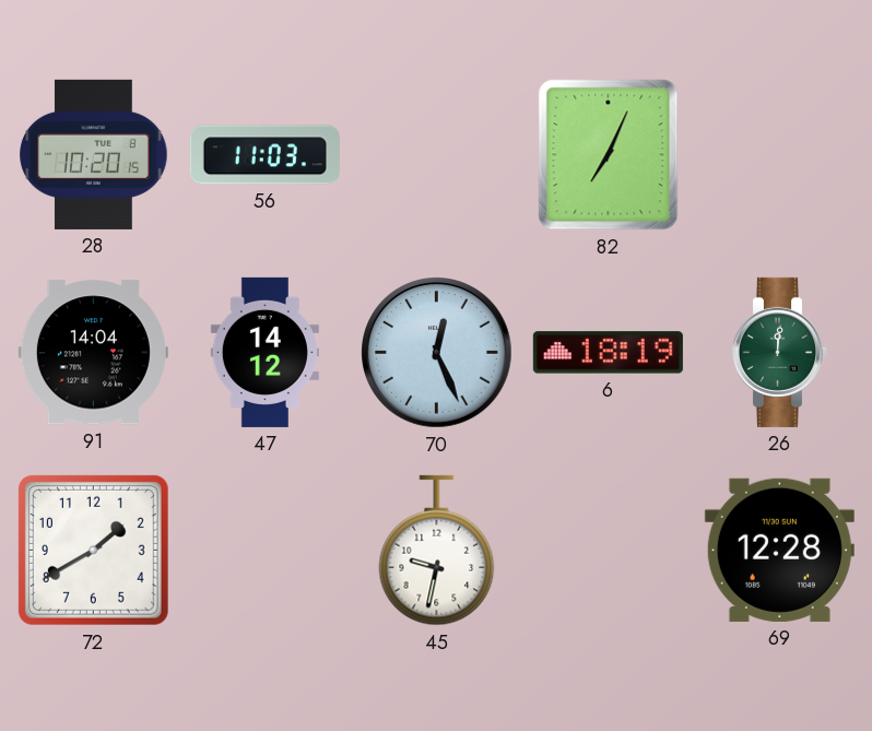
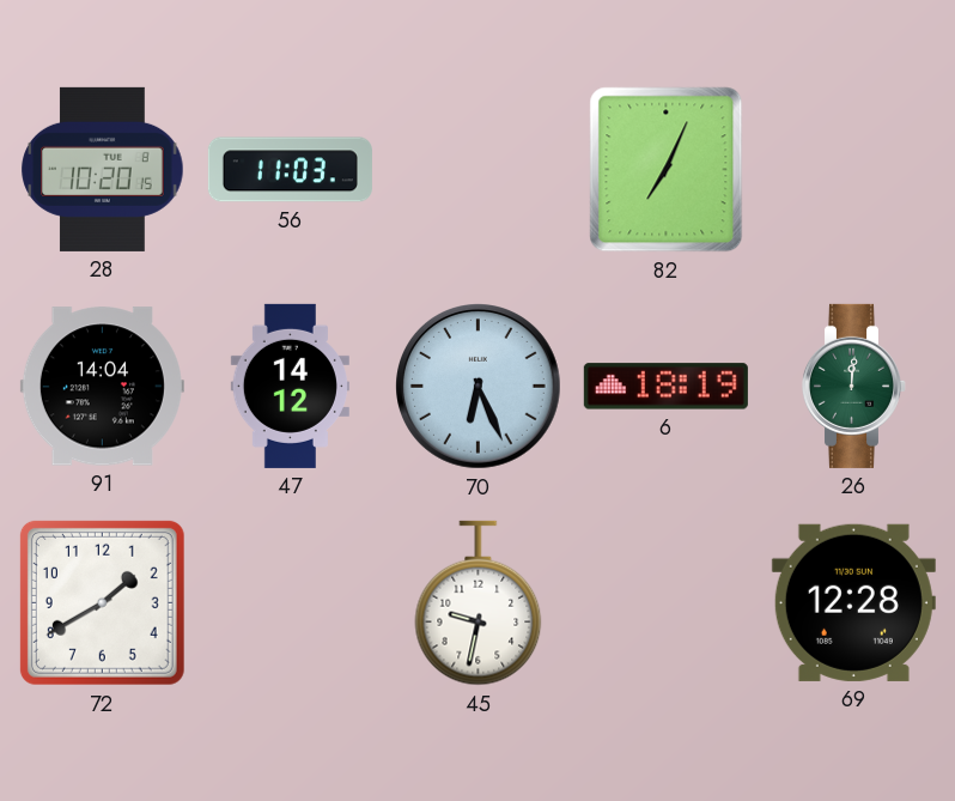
70: 12:26 -> 6:26 (479, 387)
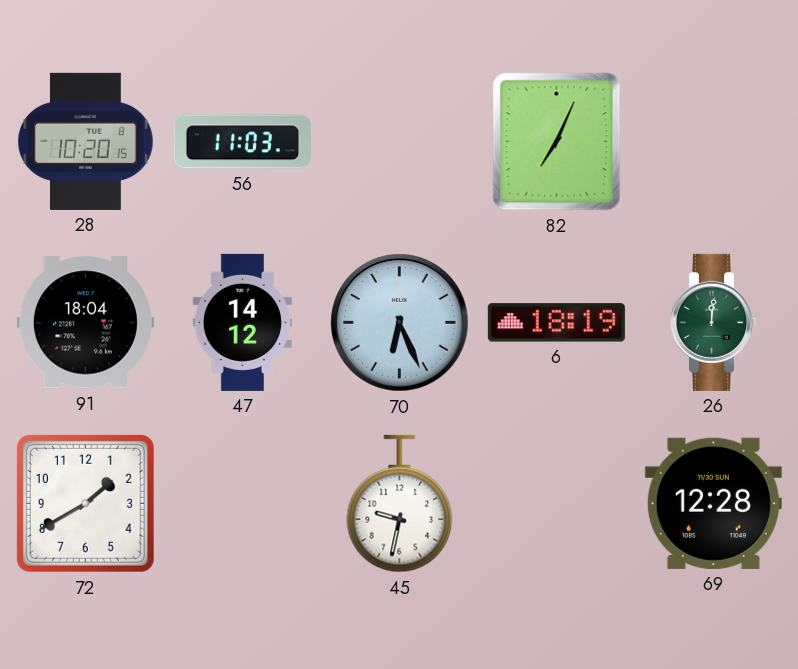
91: 14:04 -> 18:04 (85, 323)
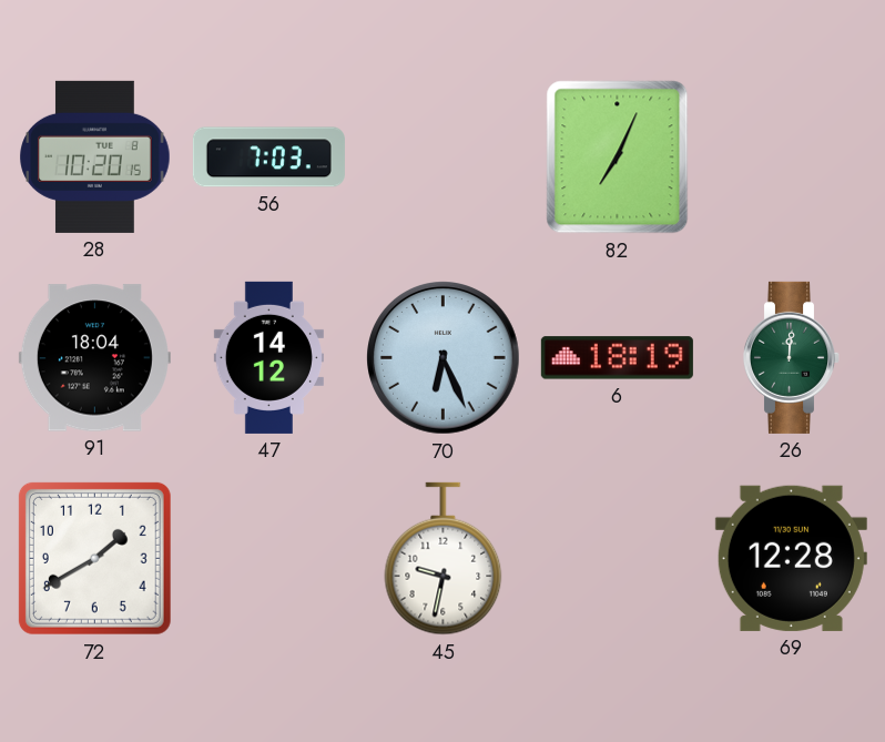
56: 11:03 -> 7:03 (268, 157)
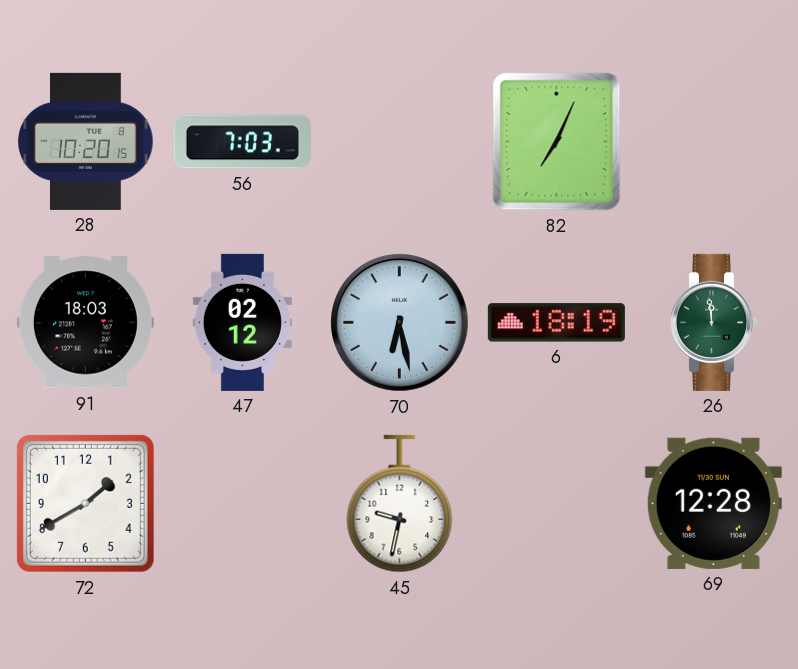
91: 18:04 -> 18:03 (85, 323)
47: 14:12 -> 02:12 (242, 322)
70: 6:26 -> 6:28 (400, 323)
26: 12:01 -> 11:59 (713, 322)
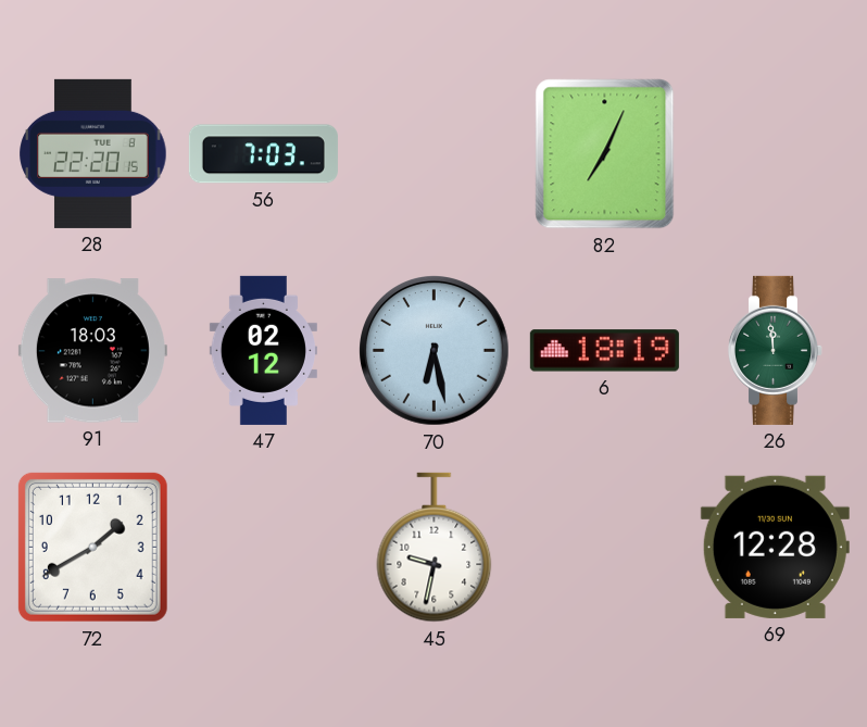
28: 10:20 -> 22:20 (93, 153)
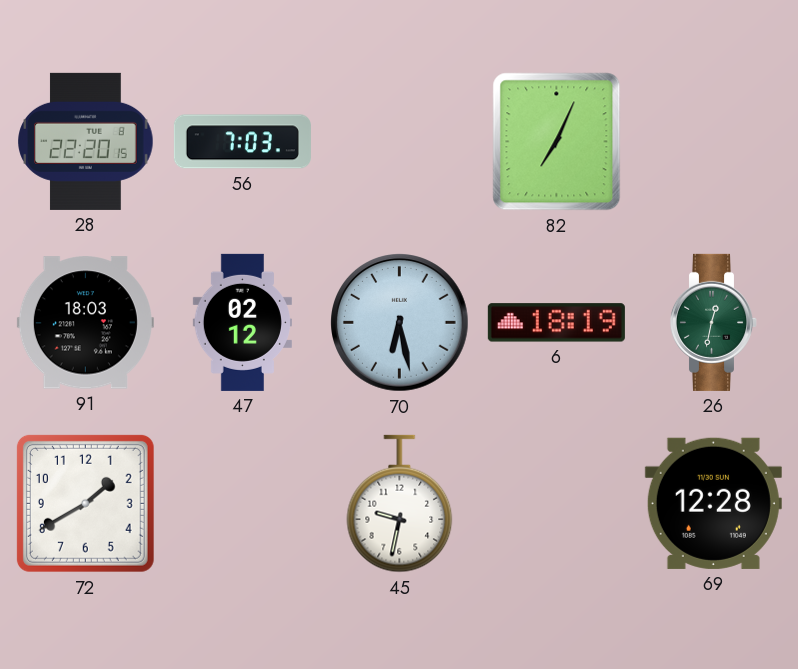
26: 11:59 -> 12:32 (713, 322)
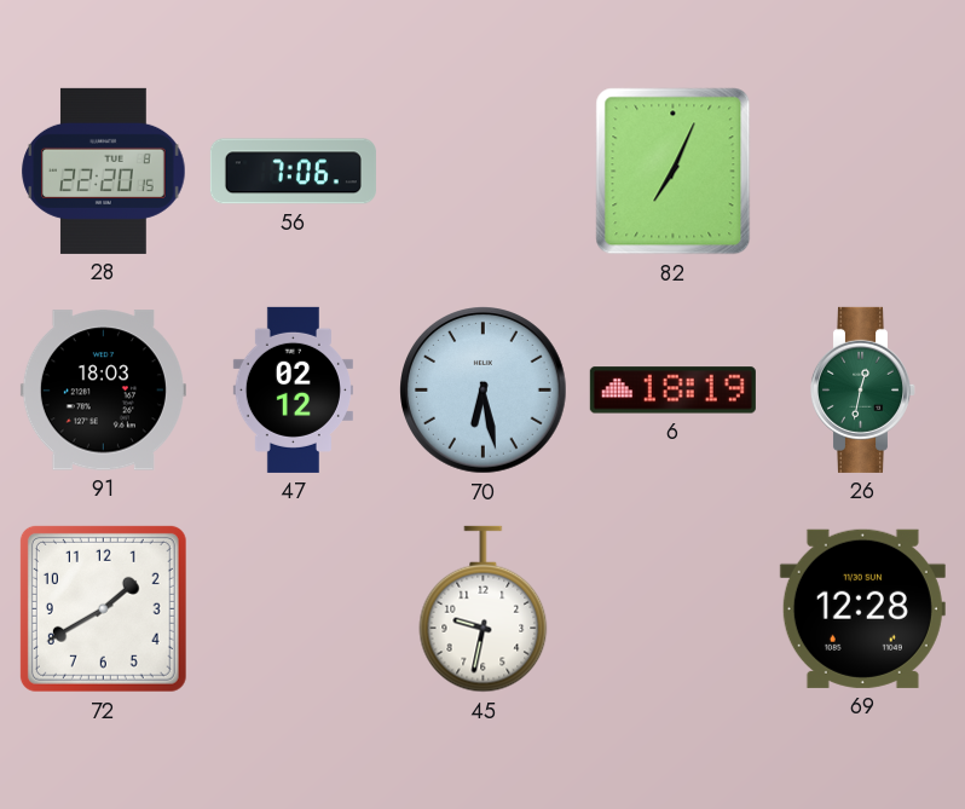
56: 7:03 -> 7:06 (293, 172)
